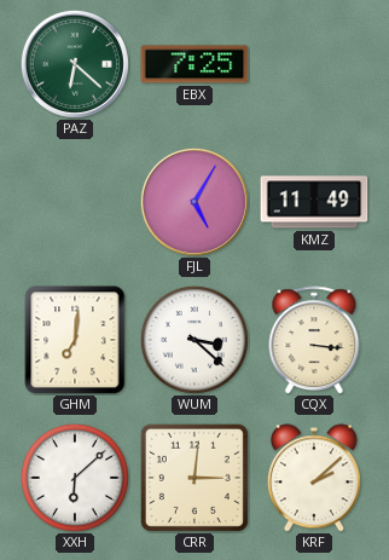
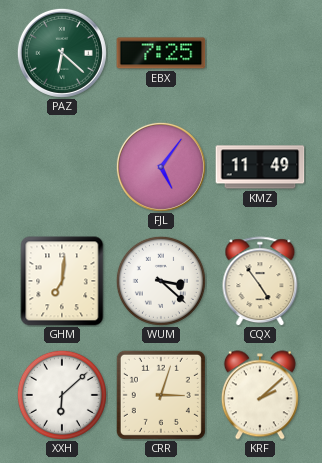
FJL: 5:05 -> 5:06 (161, 167)
CQX: 3:16 -> 4:54 (260, 281)
CRR: 3:01 -> 3:03 (161, 395)
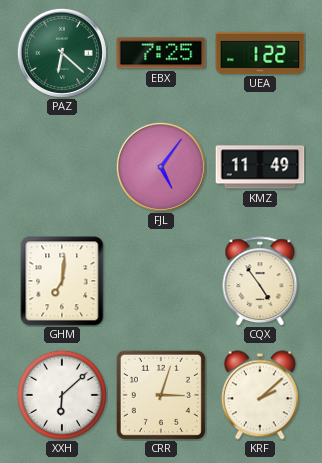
UEA: none -> 1:22 (260, 53)
WUM: 3:22 -> none (161, 281)
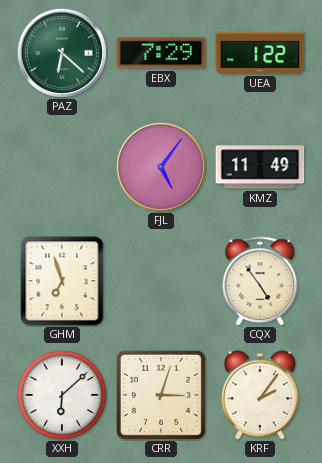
EBX: 7:25 -> 7:29 (161, 53)
GHM: 7:01 -> 6:57 (62, 281)
KRF: 2:08 -> 2:06 (260, 395)
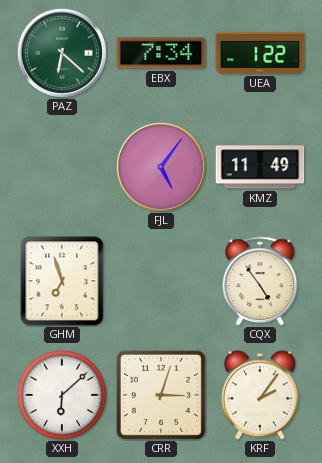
EBX: 7:29 -> 7:34 (161, 53)
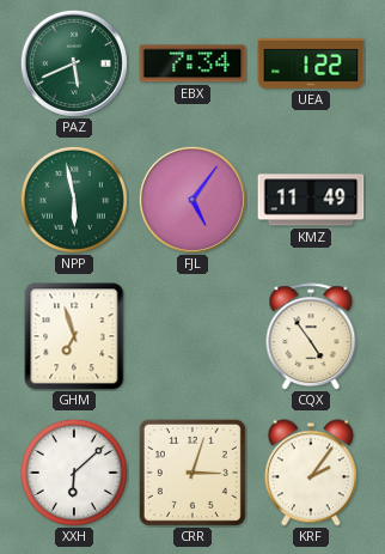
PAZ: 6:22 -> 5:41 (74, 63)
NPP: none -> 5:58 (74, 200)
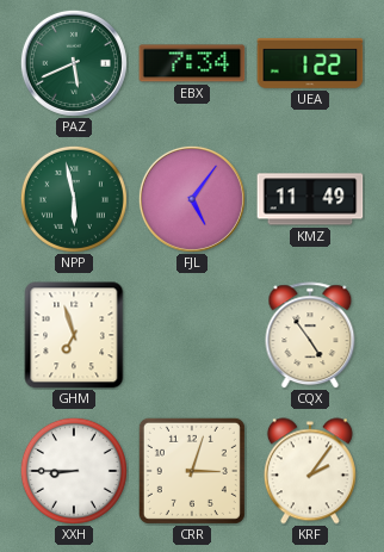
XXH: 6:08 -> 8:45 (74, 471)
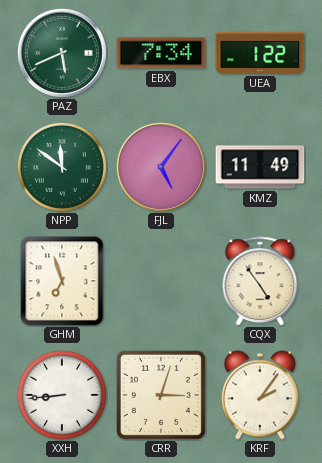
NPP: 5:58 -> 11:51 (62, 167)
XXH: 8:45 -> 8:44 (62, 395)
